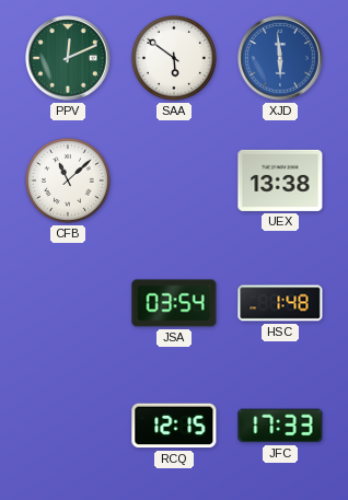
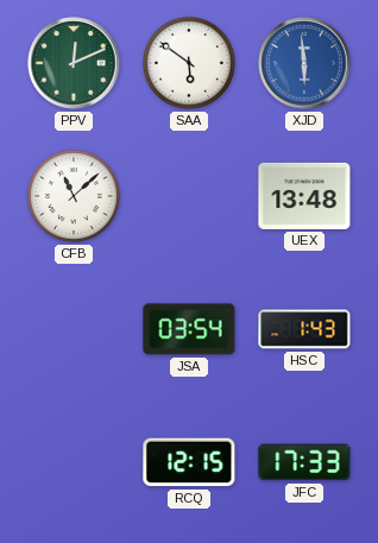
UEX: 13:38 -> 13:48 (304, 196)
HSC: 1:48 -> 1:43 (304, 329)
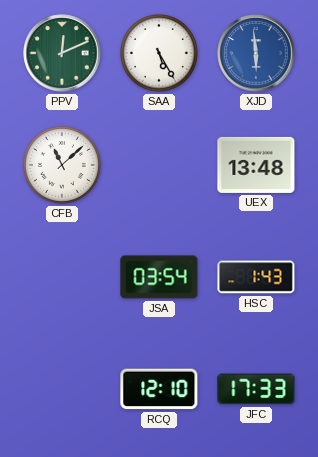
SAA: 5:51 -> 5:25 (159, 53)
RCQ: 12:15 -> 12:10 (159, 389)
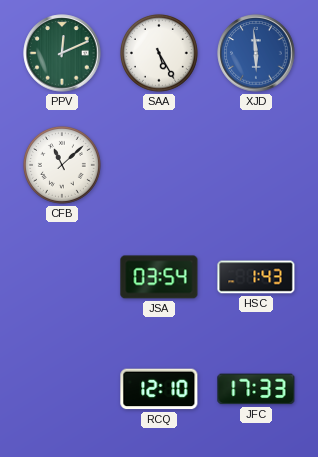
UEX: 13:48 -> none (256, 165)
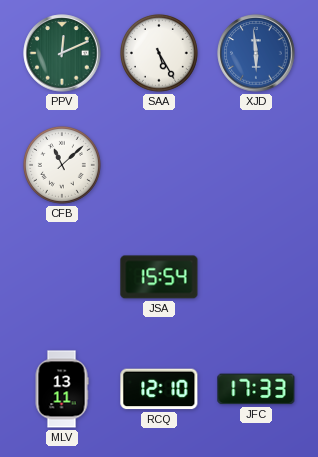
JSA: 03:54 -> 15:54 (159, 277)
HSC: 1:43 -> none (256, 277)
MLV: none -> 13:11 (62, 389)
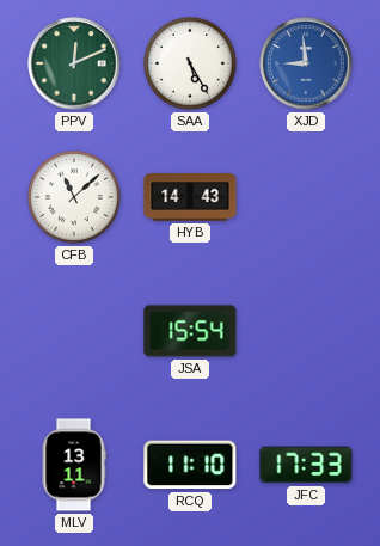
XJD: 5:59 -> 8:59 (306, 63)
HYB: none -> 14:43 (190, 197)
RCQ: 12:10 -> 11:10 (190, 465)
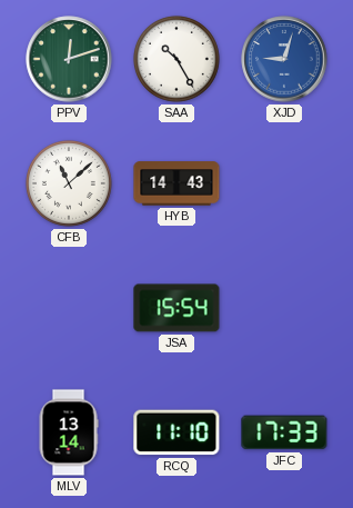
PPV: 12:11 -> 12:12 (69, 59)
SAA: 5:25 -> 10:25 (176, 59)
XJD: 8:59 -> 9:03 (284, 59)
MLV: 13:11 -> 13:14 (69, 432)
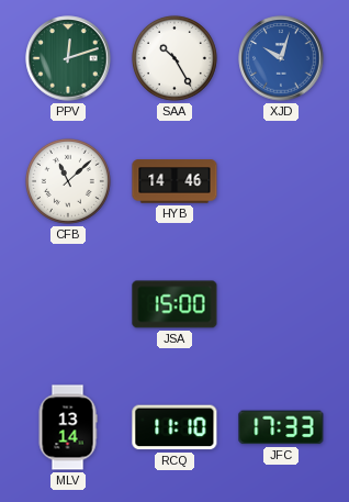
XJD: 9:03 -> 10:03 (281, 58)
HYB: 14:43 -> 14:46 (174, 181)
JSA: 15:54 -> 15:00 (174, 304)
